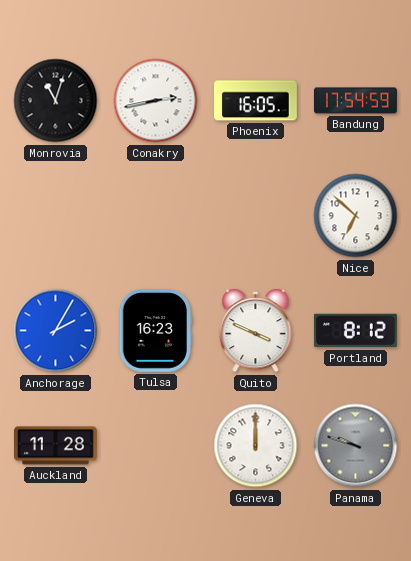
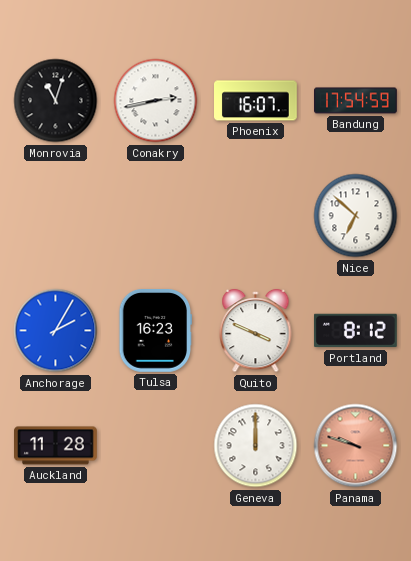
Phoenix: 16:05 -> 16:07 (256, 101)
Panama dial: grey -> salmon (356, 446)
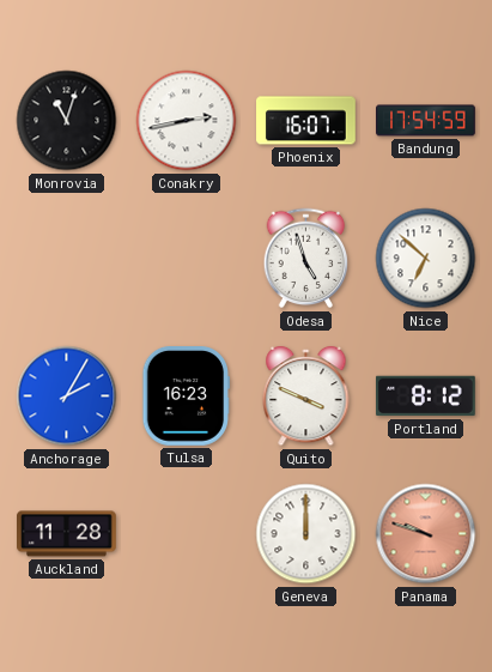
Odesa: none -> 4:57 (306, 259)
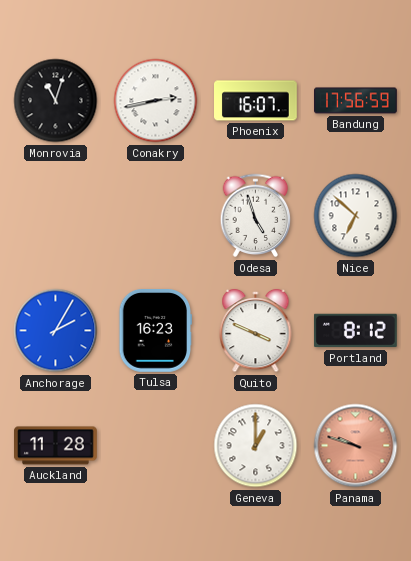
Bandung: 17:54 -> 17:56 (356, 101)
Geneva: 12:00 -> 1:00 (256, 446)
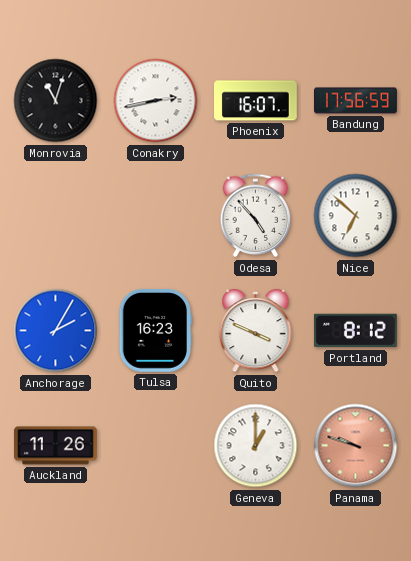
Odesa: 4:57 -> 4:53 (256, 216)
Auckland: 11:28 -> 11:26 (56, 446)
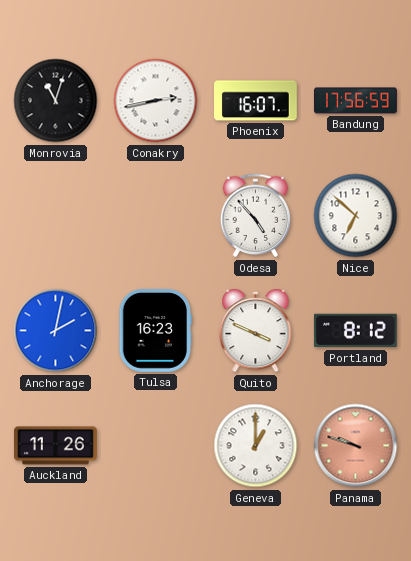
Anchorage: 2:05 -> 2:02 (56, 331)
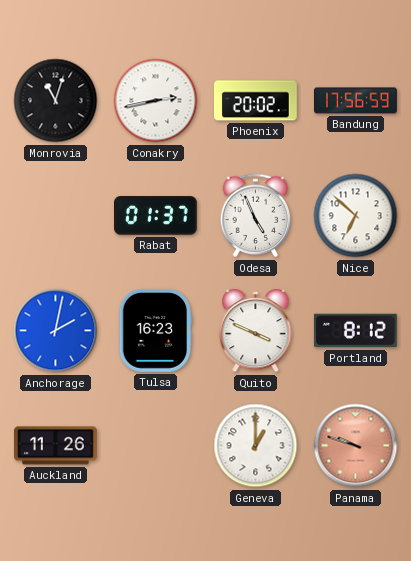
Phoenix: 16:07 -> 20:02 (256, 101)
Rabat: none -> 01:37 (156, 216)
Odesa: 4:53 -> 4:56 (256, 216)
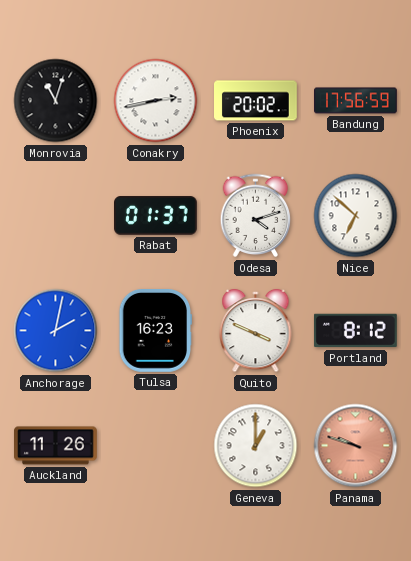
Odesa: 4:56 -> 4:12 (256, 216)
